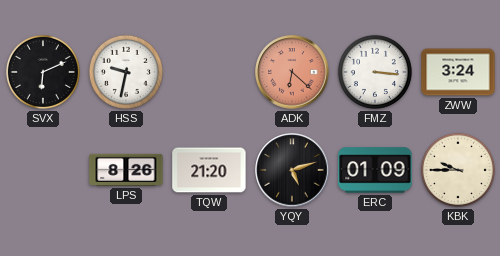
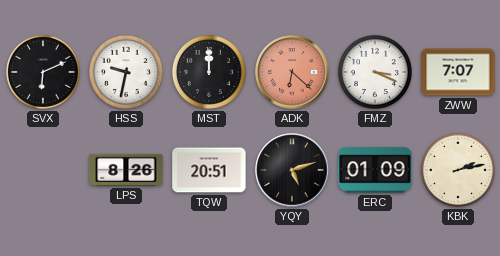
MST: none -> 12:00 (209, 72)
FMZ: 3:16 -> 3:19 (375, 72)
ZWW: 3:24 -> 7:07 (458, 72)
TQW: 21:20 -> 20:51 (209, 170)
KBK: 9:45 -> 2:13 (458, 170)
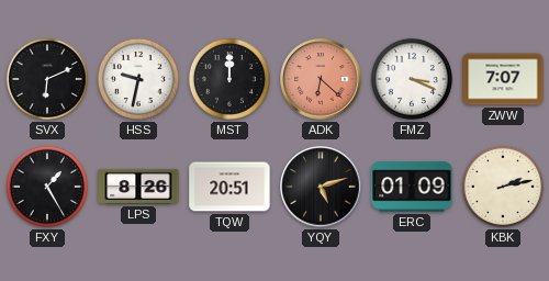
FXY: none -> 1:25 (47, 187)
